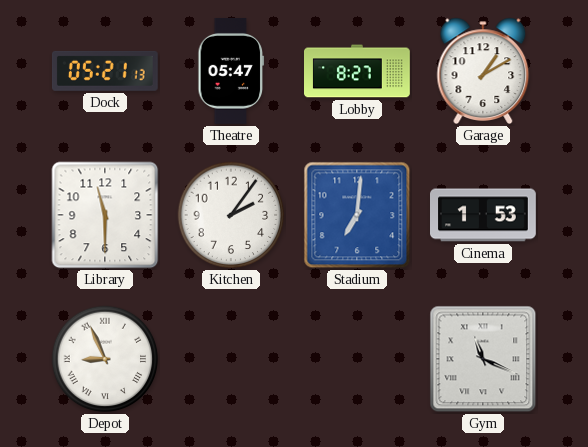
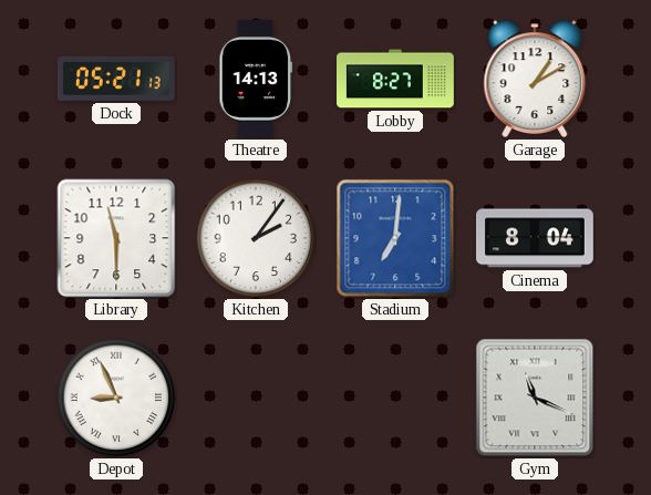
Theatre: 05:47 -> 14:13 (256, 79)
Cinema: 1:53 -> 8:04 (536, 238)
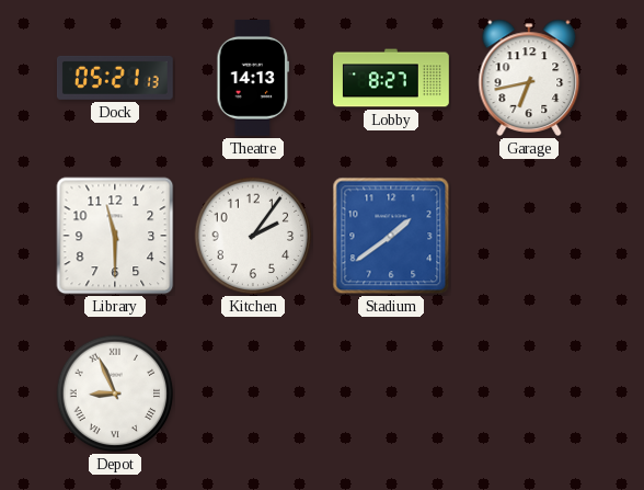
Garage: 1:10 -> 6:43 (529, 78)
Stadium: 7:01 -> 1:39 (391, 236)
Cinema: 8:04 -> none (536, 238)
Gym: 11:19 -> none (535, 398)
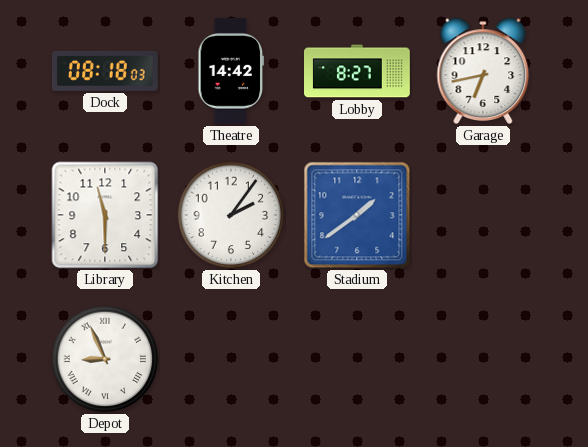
Dock: 05:21 -> 08:18 (105, 71)
Theatre: 14:13 -> 14:42 (231, 71)
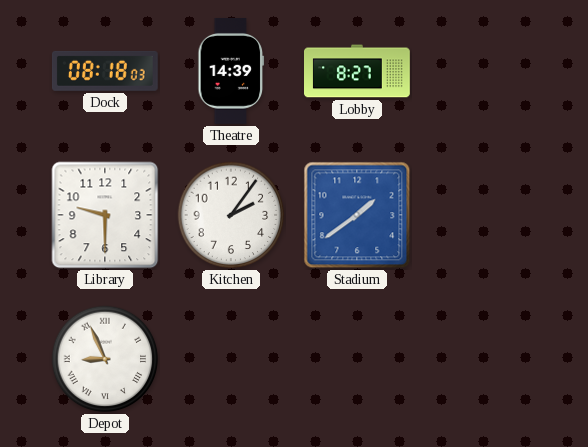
Theatre: 14:42 -> 14:39 (231, 71)
Garage: 6:43 -> none (483, 71)
Library: 11:30 -> 9:30 (105, 215)
